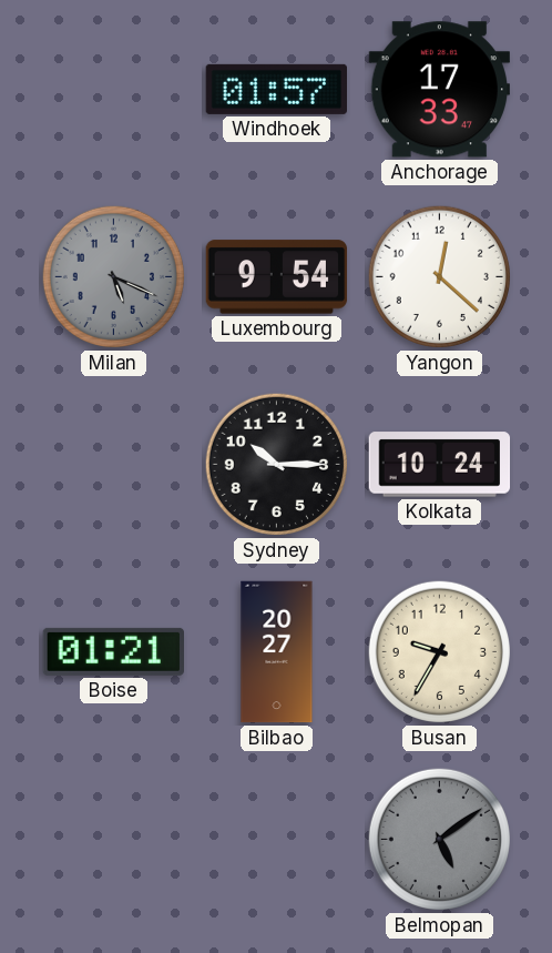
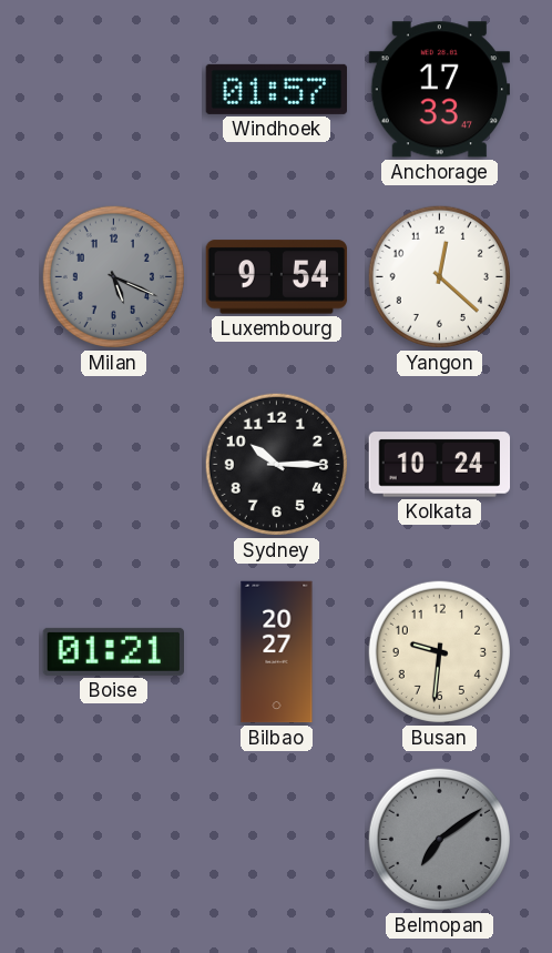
Busan: 9:35 -> 9:31 (439, 651)
Belmopan: 5:09 -> 7:09 (439, 839)
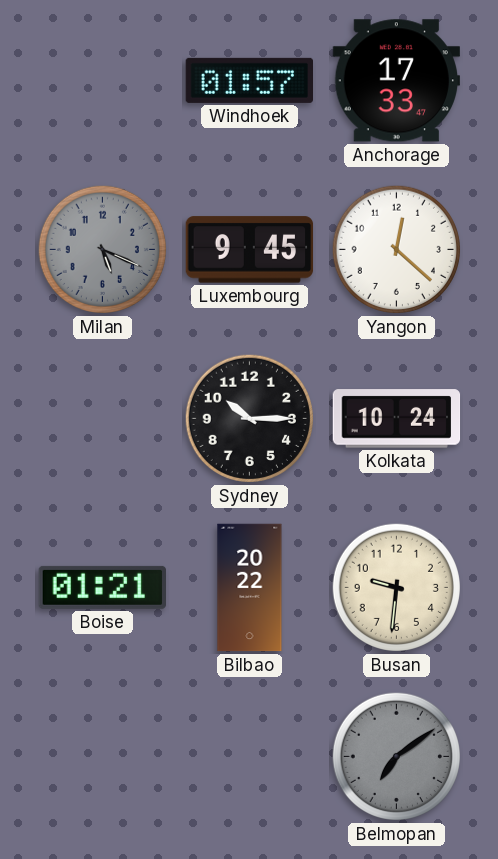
Luxembourg: 9:54 -> 9:45 (250, 250)
Bilbao: 20:27 -> 20:22 (250, 588)
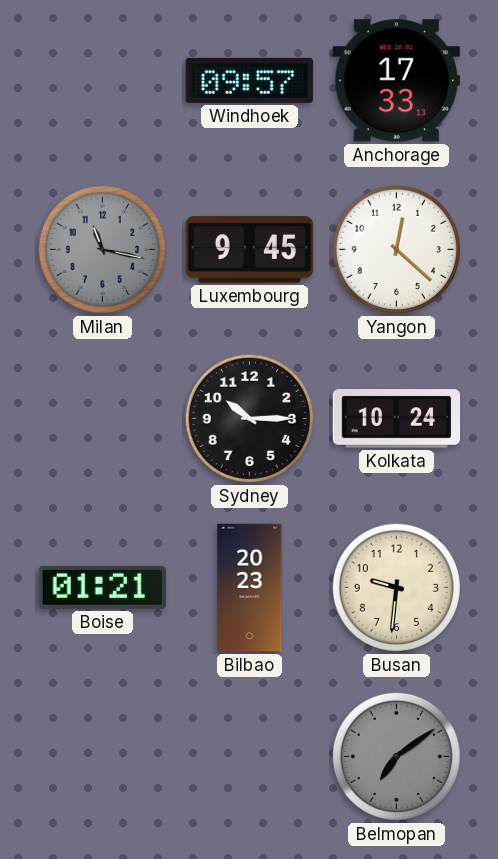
Windhoek: 01:57 -> 09:57 (249, 80)
Anchorage: 17:33:47 -> 17:33:13 (396, 81)
Milan: 5:19 -> 11:17 (102, 249)
Bilbao: 20:22 -> 20:23 (250, 588)
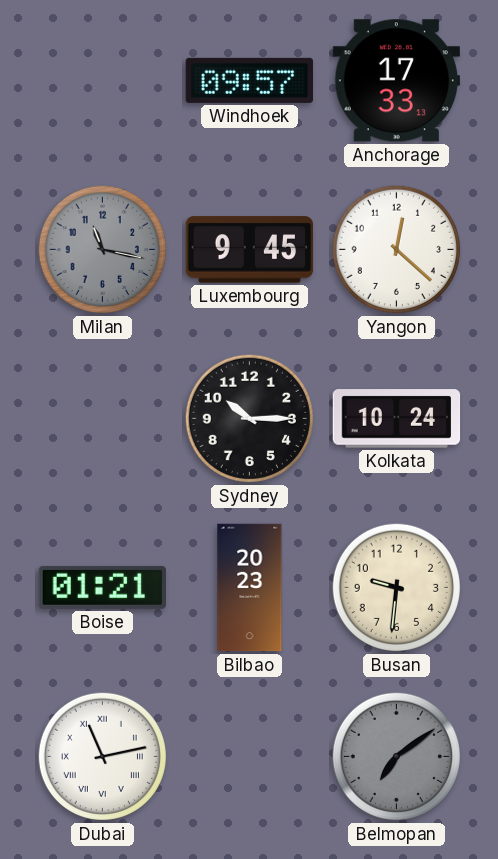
Dubai: none -> 11:13 (102, 756)
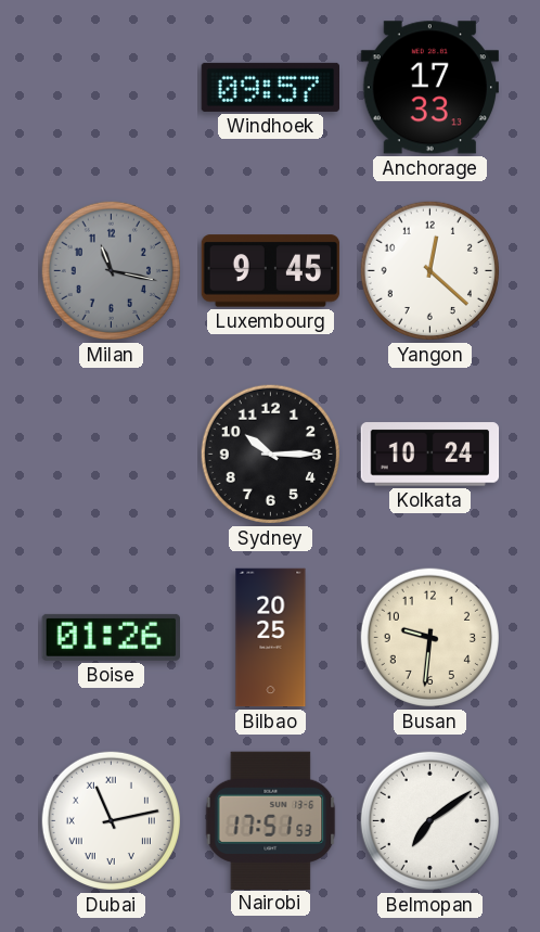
Boise: 01:21 -> 01:26 (111, 637)
Bilbao: 20:23 -> 20:25 (271, 638)
Nairobi: none -> 17:51 (271, 820)
Belmopan dial: grey -> white (429, 820)
